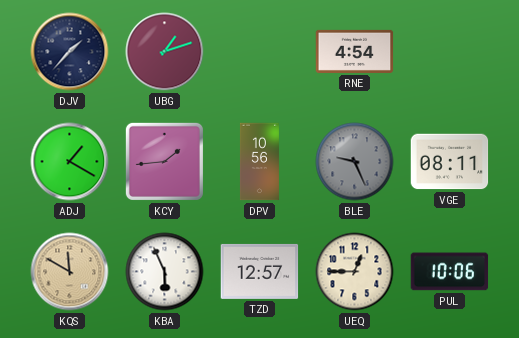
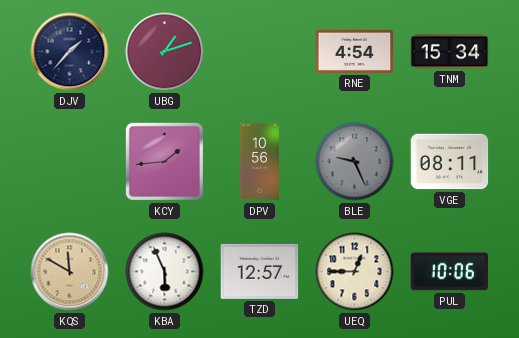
TNM: none -> 15:34 (450, 52)
ADJ: 1:20 -> none (70, 162)
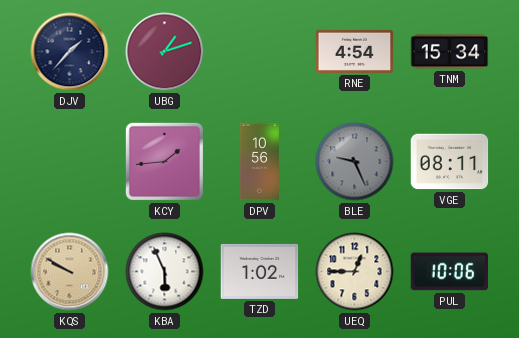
KQS: 11:50 -> 9:50 (70, 272)
TZD: 12:57 -> 1:02 (260, 271)
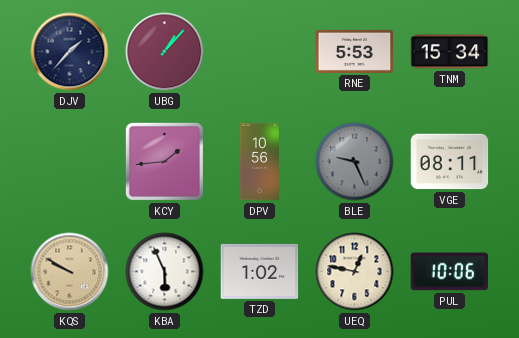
UBG: 1:12 -> 1:07 (165, 52)
RNE: 4:54 -> 5:53 (355, 51)
UEQ: 12:45 -> 12:47 (355, 272)
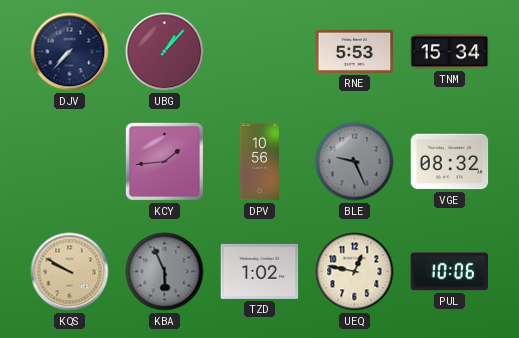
DJV: 1:37 -> 7:37 (70, 52)
VGE: 08:11 -> 08:32 (450, 162)
KBA dial: white -> grey (165, 272)
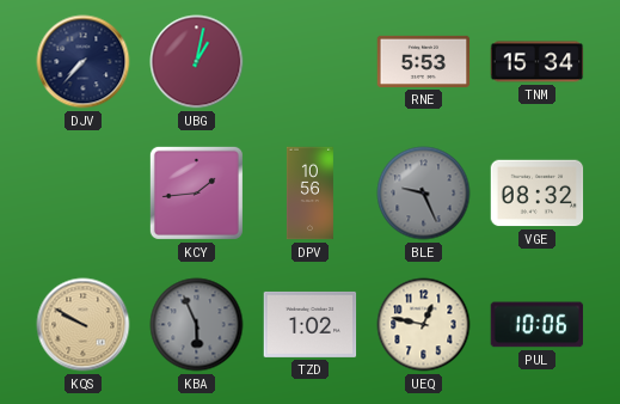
UBG: 1:07 -> 1:02 (197, 62)
